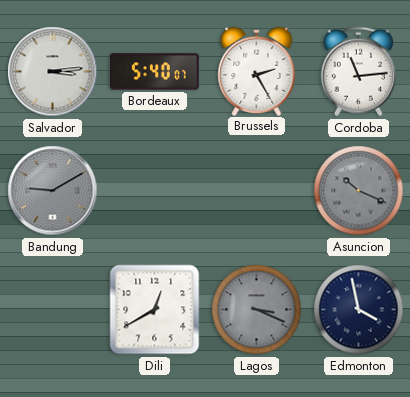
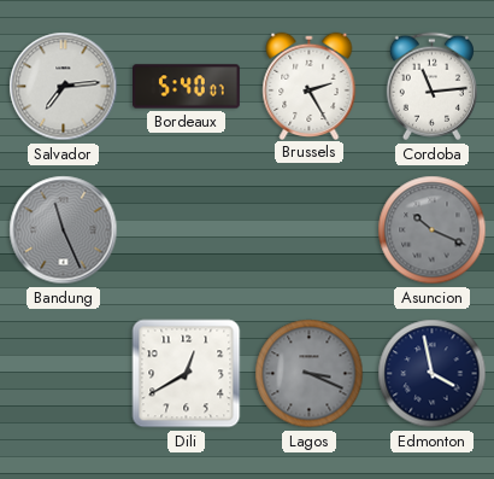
Salvador: 3:14 -> 7:14 (64, 87)
Bandung: 9:10 -> 11:26 (64, 230)
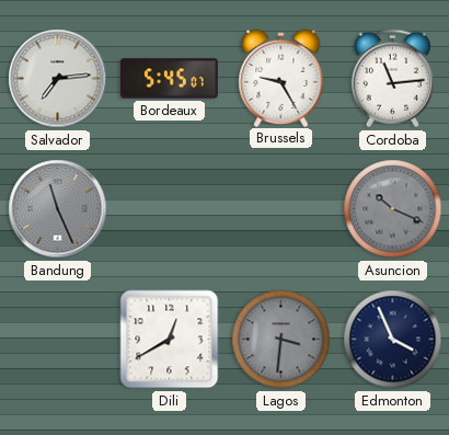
Bordeaux: 5:40 -> 5:45 (170, 79)
Brussels: 2:25 -> 9:25 (281, 78)
Lagos: 3:19 -> 3:31 (281, 340)
Edmonton: 3:58 -> 3:56 (393, 340)
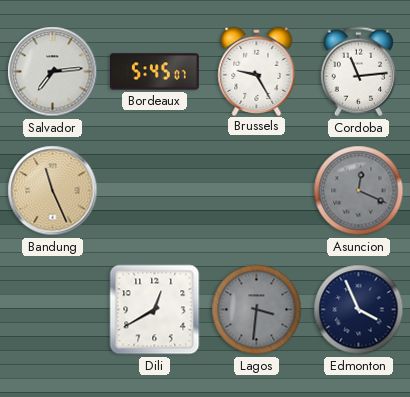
Bandung dial: grey -> champagne (53, 191)
Asuncion: 10:19 -> 12:19 (359, 191)
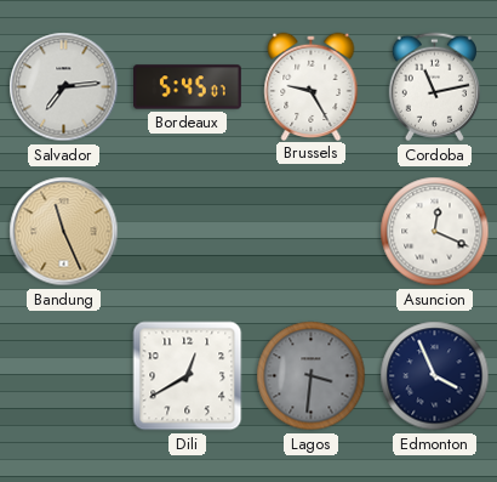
Cordoba: 11:14 -> 11:13 (434, 87)
Asuncion dial: grey -> white (435, 232)
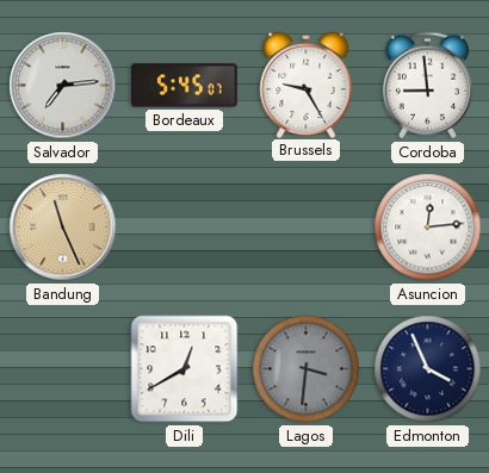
Cordoba: 11:13 -> 8:59 (427, 86)
Asuncion: 12:19 -> 12:14 (428, 228)
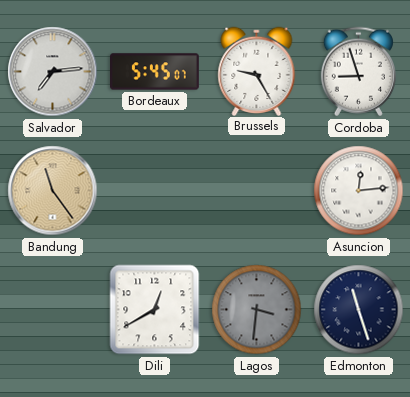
Cordoba: 8:59 -> 8:57 (358, 72)
Bandung: 11:26 -> 11:24 (53, 191)
Edmonton: 3:56 -> 11:27 (359, 310)
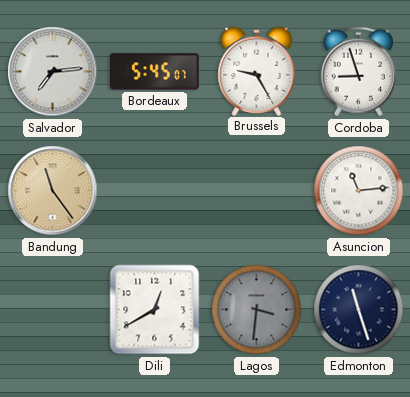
Asuncion: 12:14 -> 11:14 (359, 191)
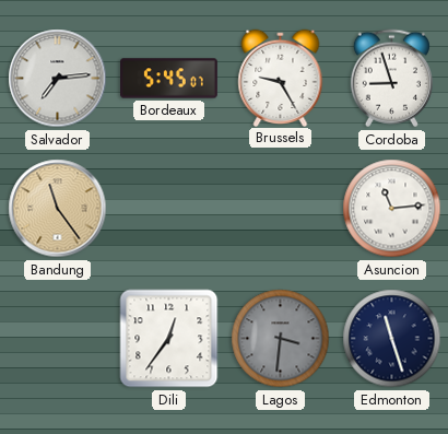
Dili: 12:40 -> 12:36 (169, 339)
